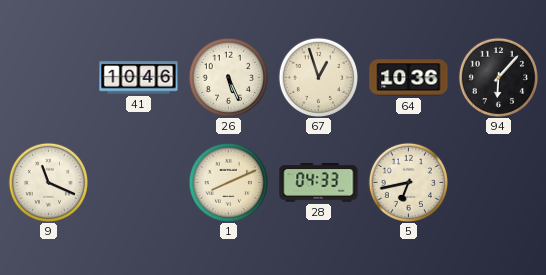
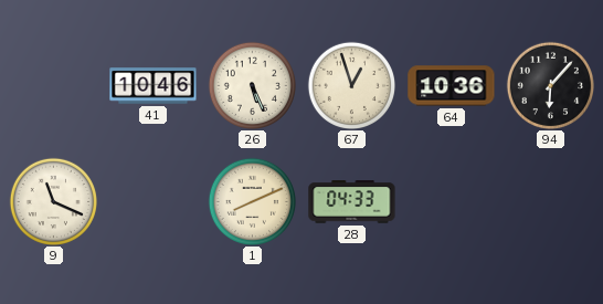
5: 6:43 -> none (408, 182)
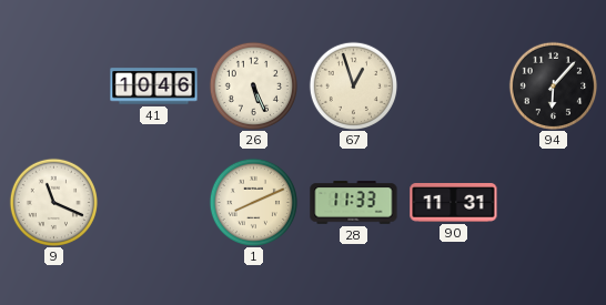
64: 10:36 -> none (452, 86)
28: 04:33 -> 11:33 (354, 203)
90: none -> 11:31 (454, 203)
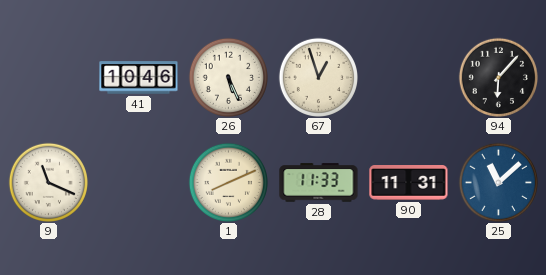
25: none -> 11:08 (498, 182)
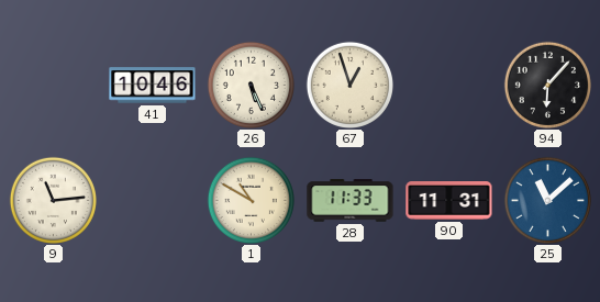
9: 11:19 -> 11:14 (53, 200)
1: 8:11 -> 10:50 (251, 200)
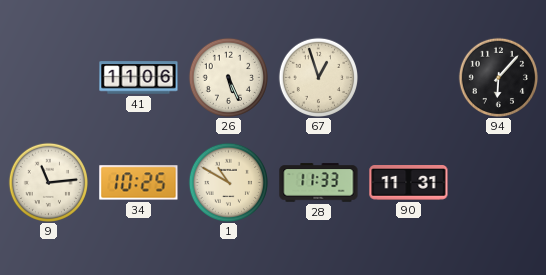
41: 10:46 -> 11:06 (139, 78)
34: none -> 10:25 (139, 183)
25: 11:08 -> none (547, 200)
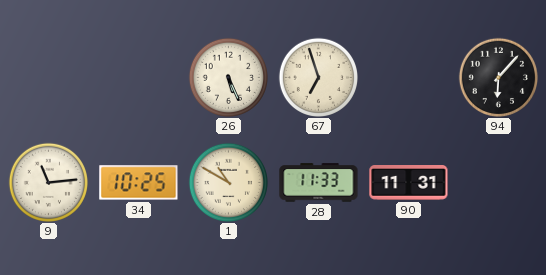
41: 11:06 -> none (139, 78)
67: 12:57 -> 6:57 (318, 77)
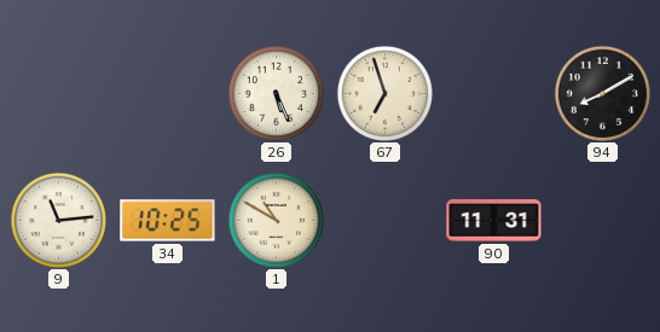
94: 6:07 -> 8:10 (602, 93)
28: 11:33 -> none (319, 183)
